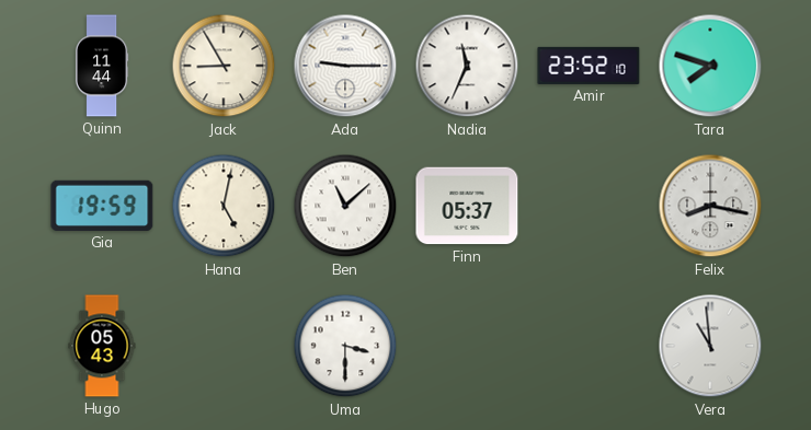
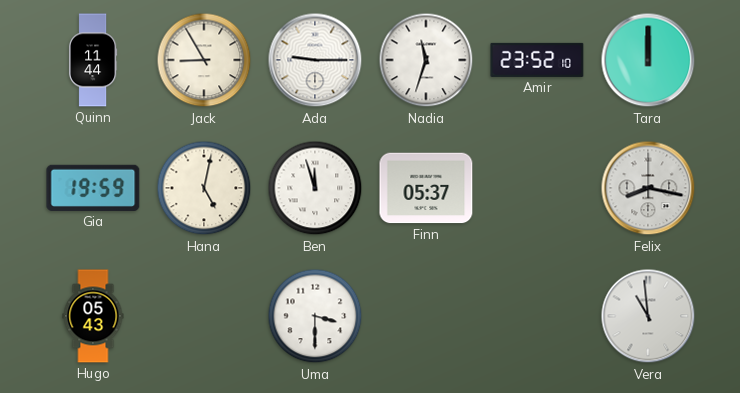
Nadia: 11:34 -> 11:33 (426, 60)
Tara: 7:48 -> 12:00 (648, 60)
Ben: 11:08 -> 11:57 (315, 188)
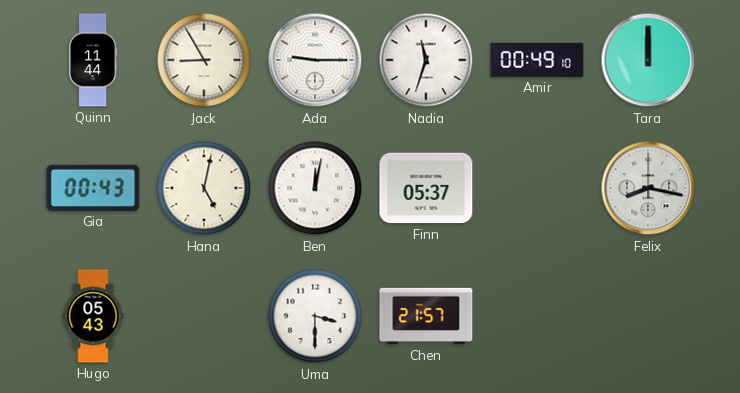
Amir: 23:52 -> 00:49 (537, 60)
Gia: 19:59 -> 00:43 (93, 188)
Ben: 11:57 -> 12:02 (315, 188)
Chen: none -> 21:57 (426, 316)
Vera: 10:59 -> none (648, 316)
